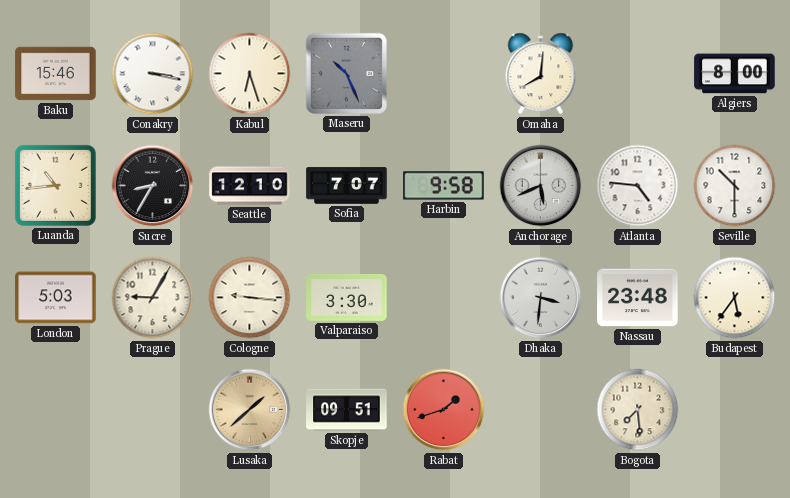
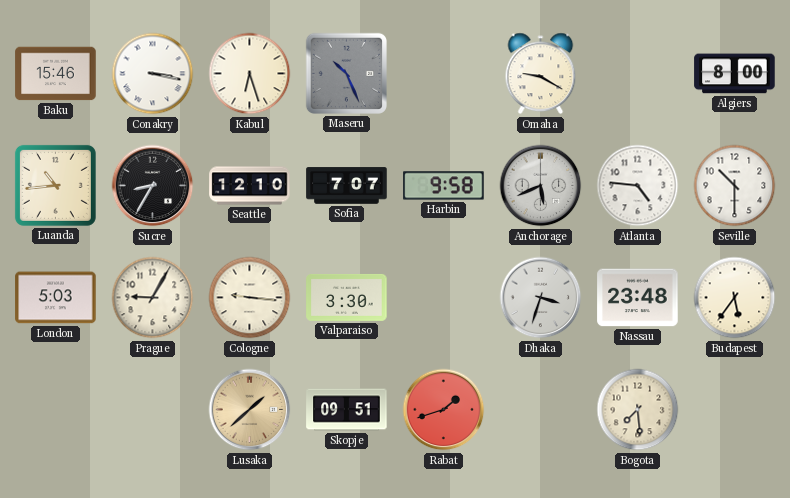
Omaha: 8:01 -> 9:20 (541, 74)
Dhaka: 3:31 -> 3:33 (541, 298)
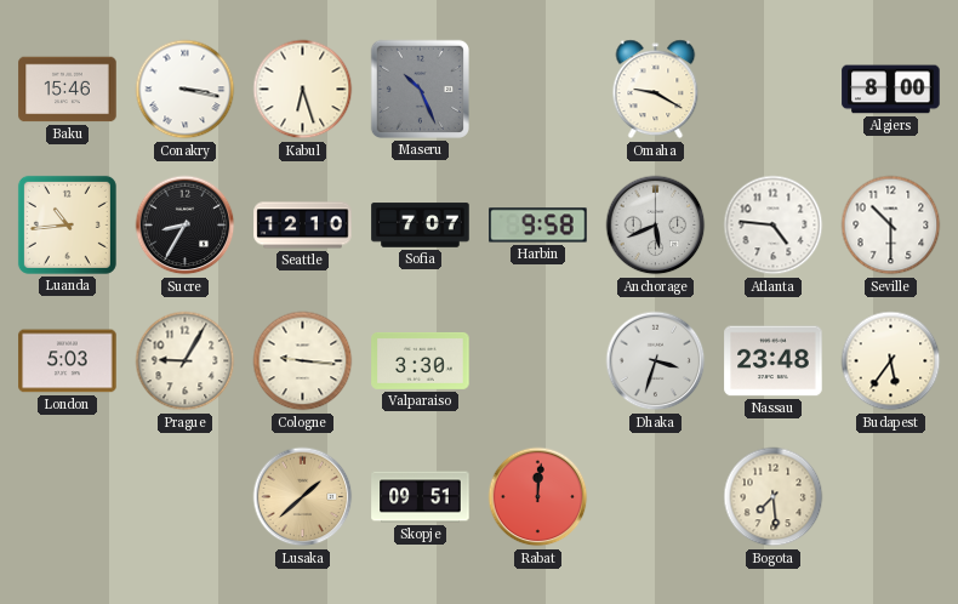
Rabat: 1:42 -> 12:01 (538, 497)
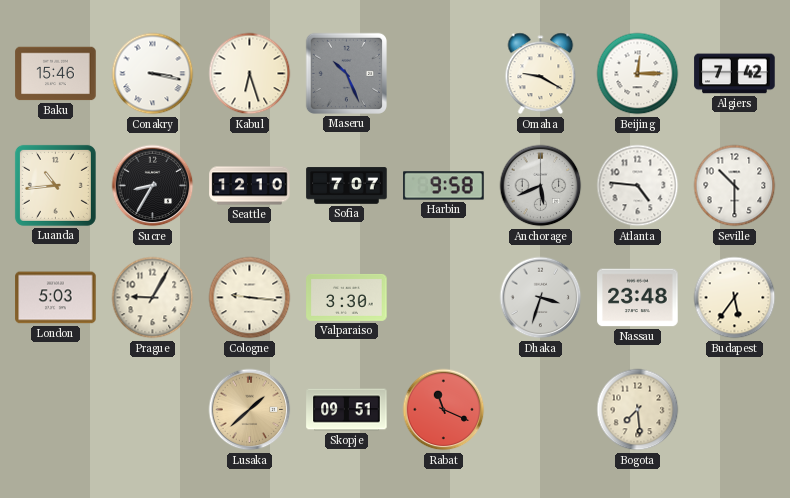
Beijing: none -> 12:15 (638, 74)
Algiers: 8:00 -> 7:42 (735, 74)
Rabat: 12:01 -> 11:19 (444, 410)
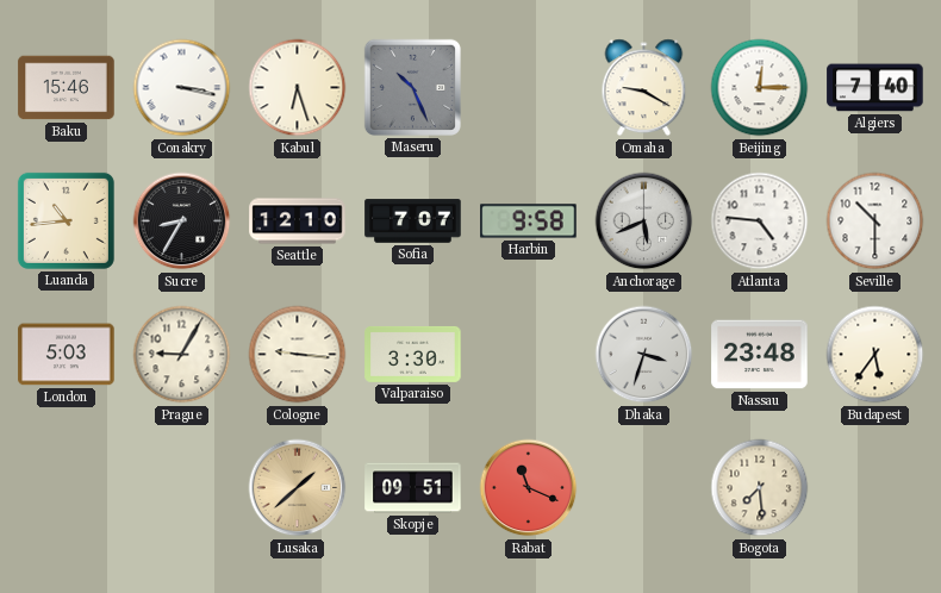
Algiers: 7:42 -> 7:40 (875, 88)
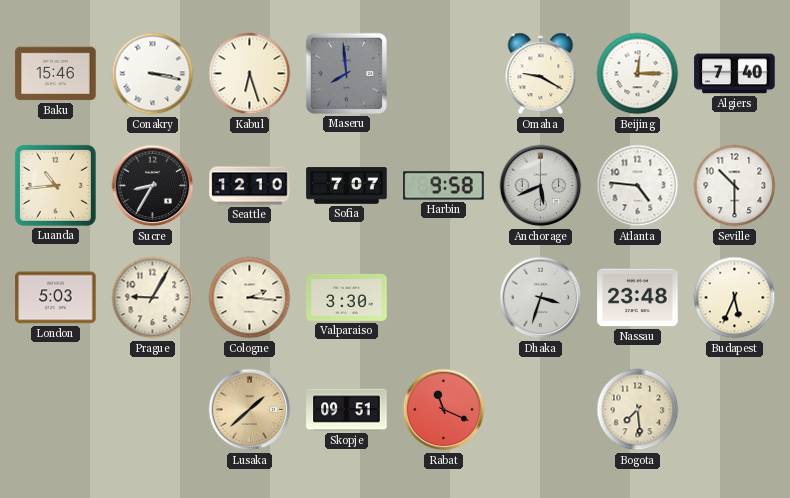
Maseru: 10:26 -> 7:59 (346, 73)
Cologne: 9:16 -> 2:16 (250, 298)
Budapest: 5:36 -> 5:34 (735, 298)
